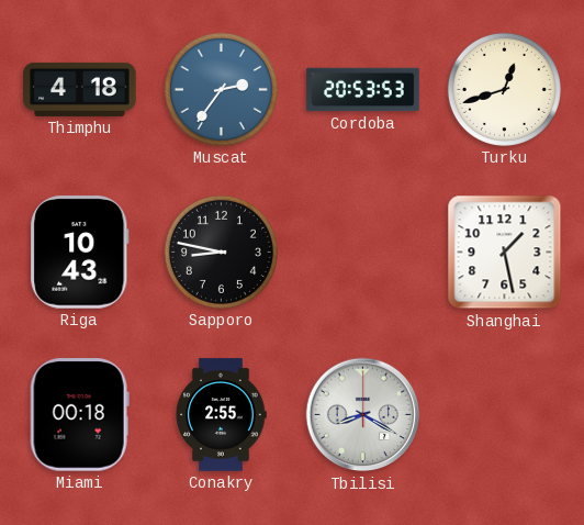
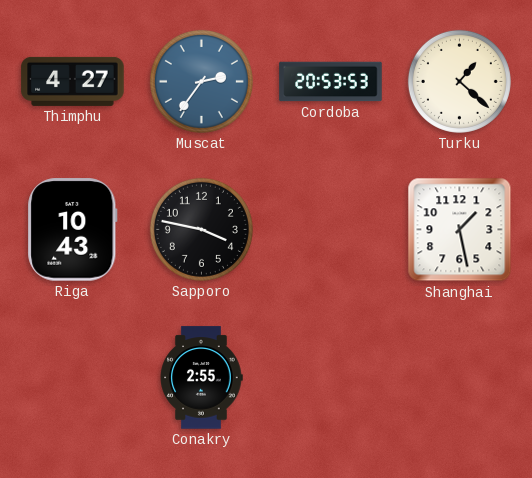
Thimphu: 4:18 -> 4:27 (73, 81)
Turku: 12:42 -> 1:22 (459, 81)
Sapporo: 8:47 -> 3:47 (201, 229)
Miami: 00:18 -> none (79, 415)
Tbilisi: 8:20 -> none (363, 415)
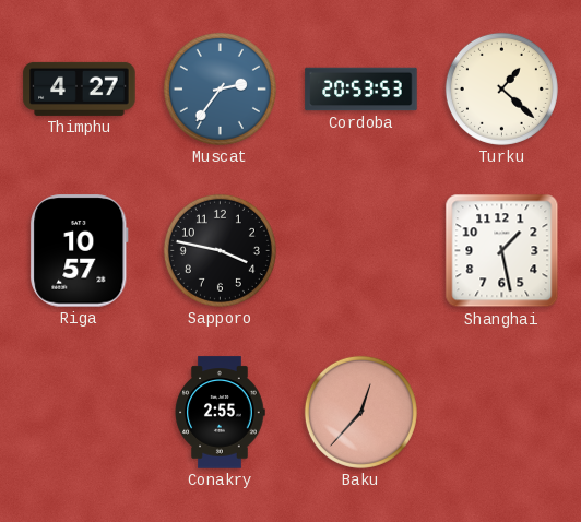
Riga: 10:43 -> 10:57 (80, 251)
Baku: none -> 12:37 (360, 412)
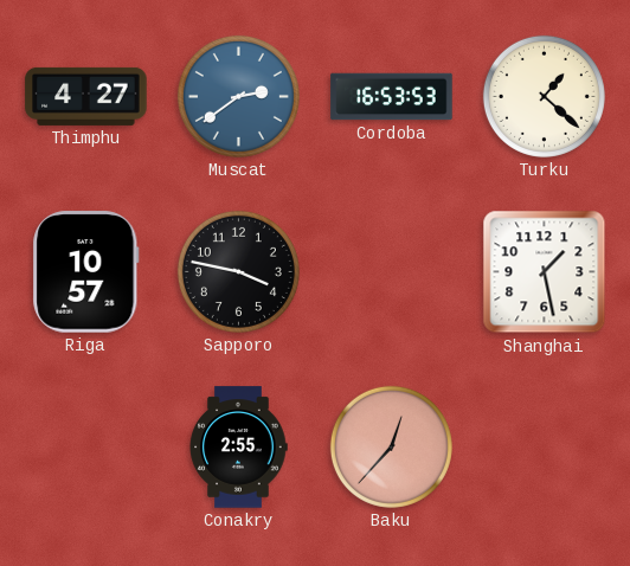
Muscat: 2:36 -> 2:39 (238, 96)
Cordoba: 20:53 -> 16:53 (392, 97)
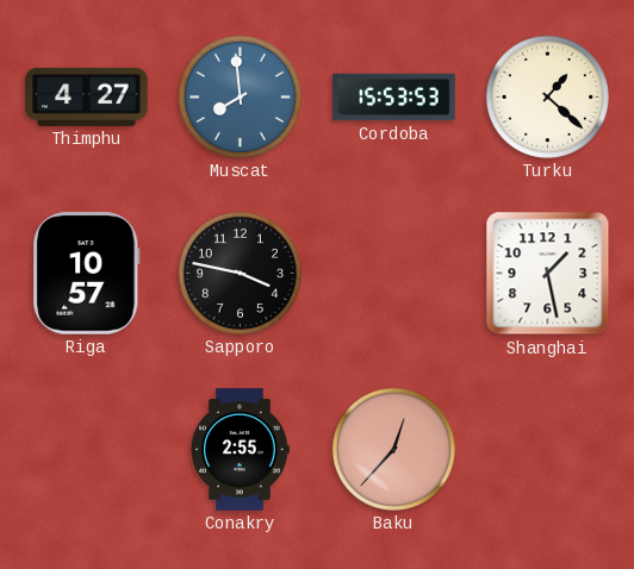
Muscat: 2:39 -> 7:59 (240, 96)
Cordoba: 16:53 -> 15:53 (394, 98)
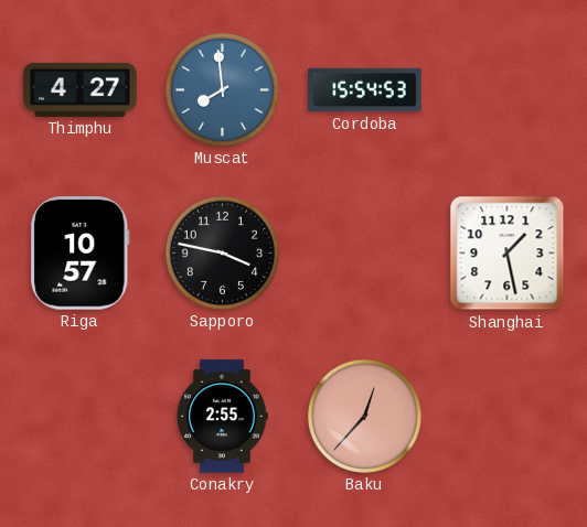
Cordoba: 15:53 -> 15:54 (365, 90)
Turku: 1:22 -> none (547, 96)
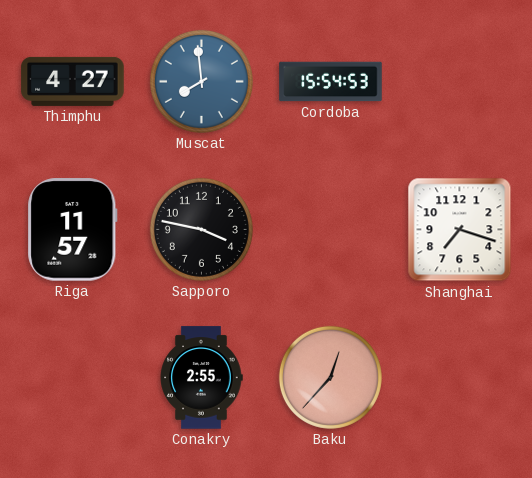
Riga: 10:57 -> 11:57 (73, 230)
Shanghai: 1:28 -> 7:18 (460, 230)
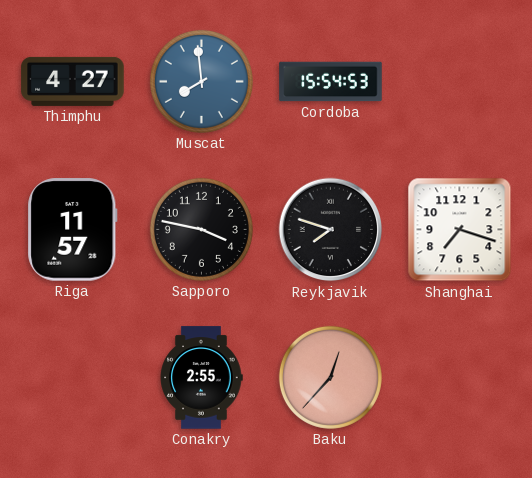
Reykjavik: none -> 7:48 (331, 230)
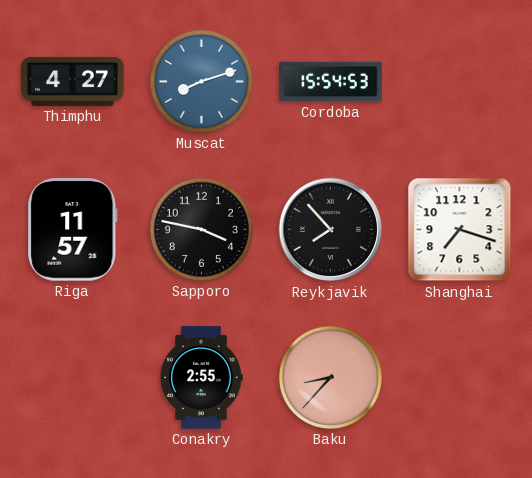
Muscat: 7:59 -> 8:12 (201, 81)
Reykjavik: 7:48 -> 7:53 (331, 230)
Baku: 12:37 -> 8:37 (330, 377)
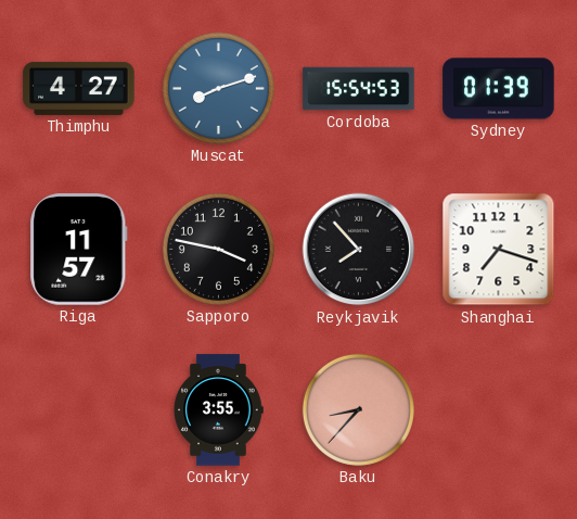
Sydney: none -> 01:39 (499, 89)
Conakry: 2:55 -> 3:55 (218, 410)
